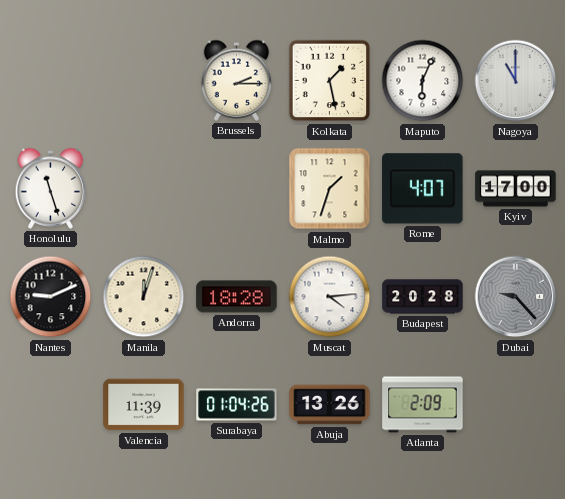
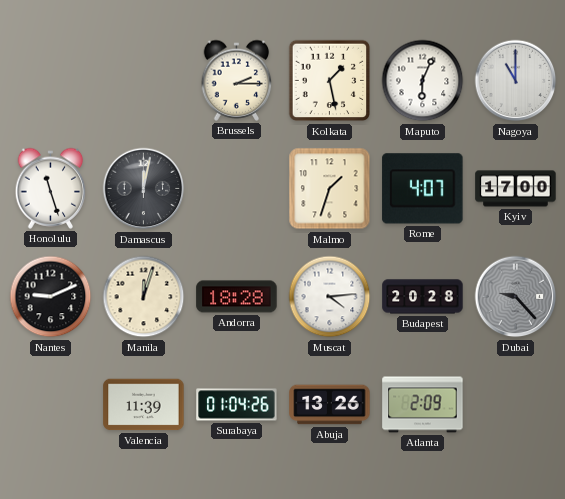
Damascus: none -> 12:02 (144, 189)
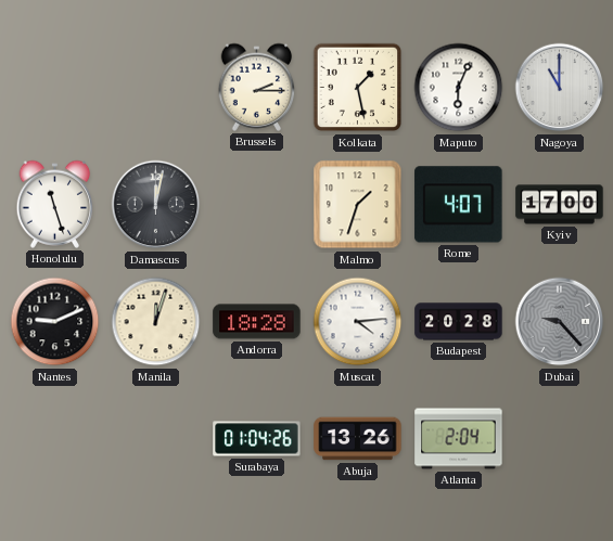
Valencia: 11:39 -> none (144, 405)
Atlanta: 2:09 -> 2:04 (459, 439)
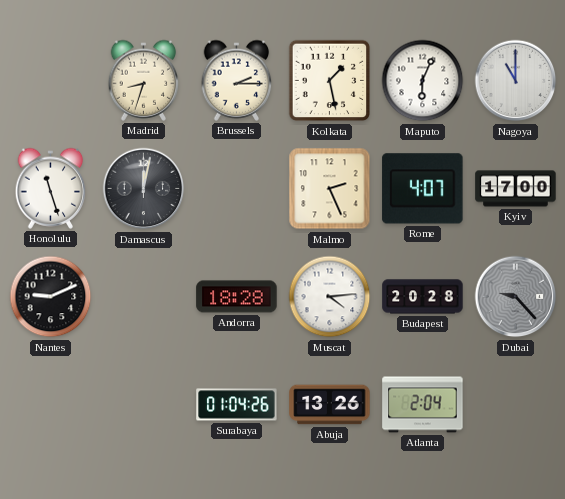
Madrid: none -> 8:33 (144, 80)
Malmo: 1:33 -> 2:26 (330, 189)
Manila: 12:03 -> none (156, 322)
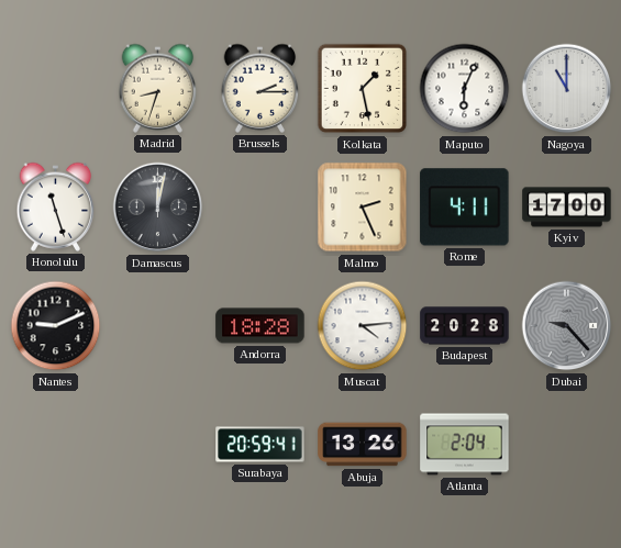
Rome: 4:07 -> 4:11 (465, 208)
Surabaya: 01:04 -> 20:59 (260, 445)
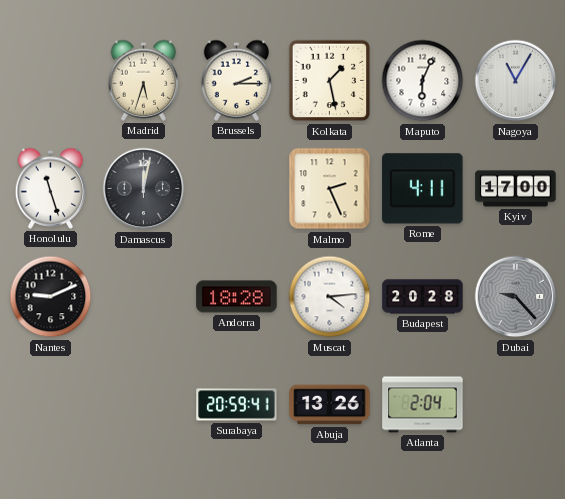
Madrid: 8:33 -> 5:33 (144, 80)
Nagoya: 11:00 -> 11:05 (516, 81)
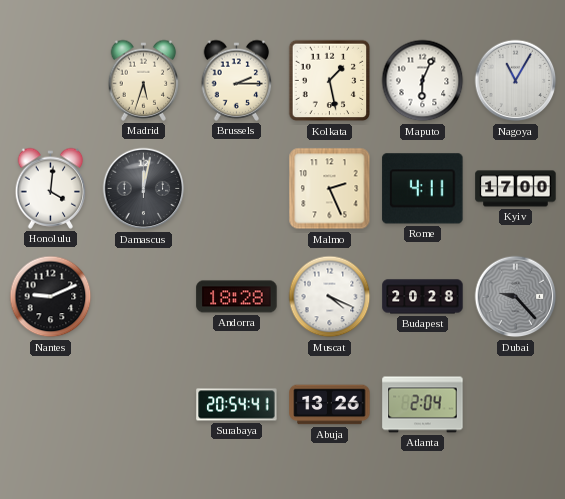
Honolulu: 11:27 -> 4:01 (51, 188)
Muscat: 4:14 -> 4:19 (330, 297)
Surabaya: 20:59 -> 20:54 (237, 405)
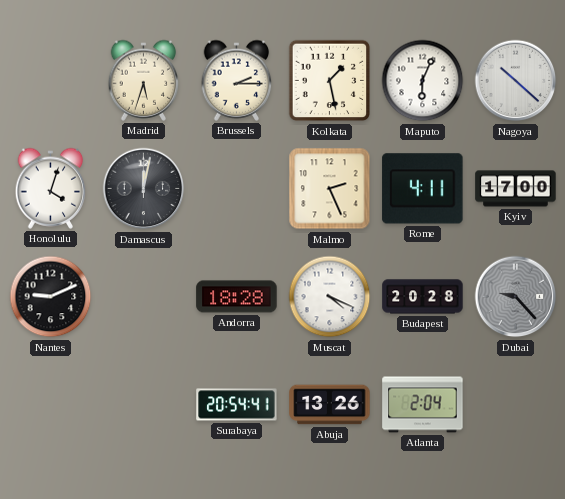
Nagoya: 11:05 -> 10:22 (516, 81)
Honolulu: 4:01 -> 4:03 (51, 188)
